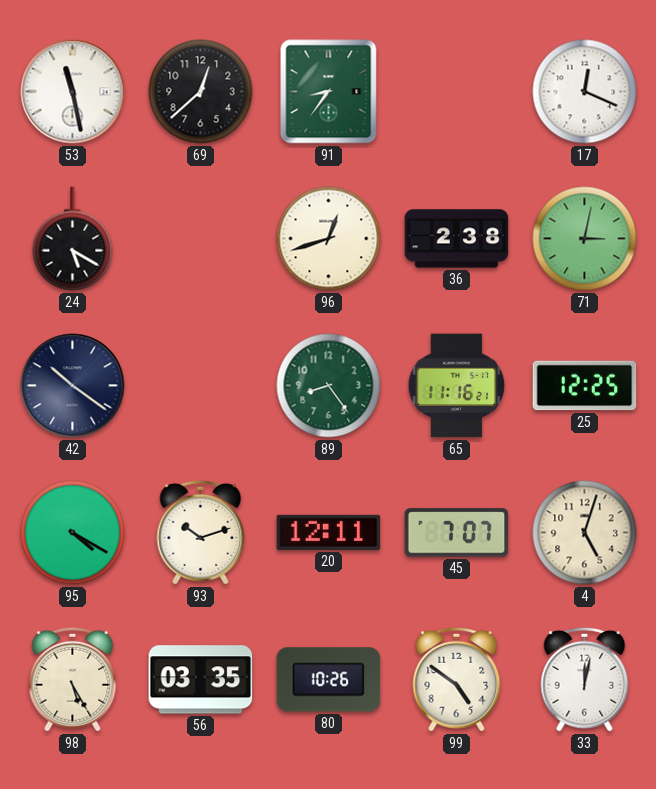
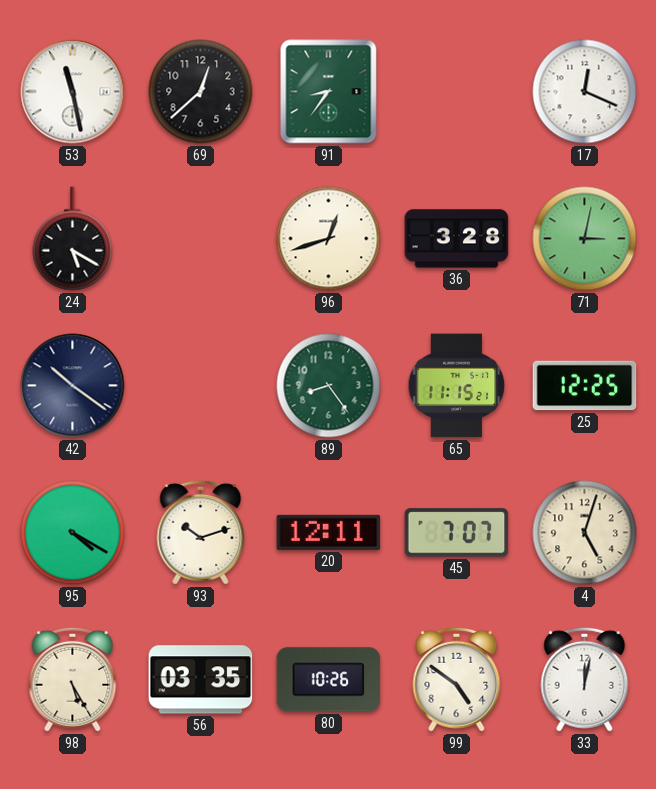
36: 2:38 -> 3:28 (457, 239)
65: 11:16 -> 11:15 (457, 386)
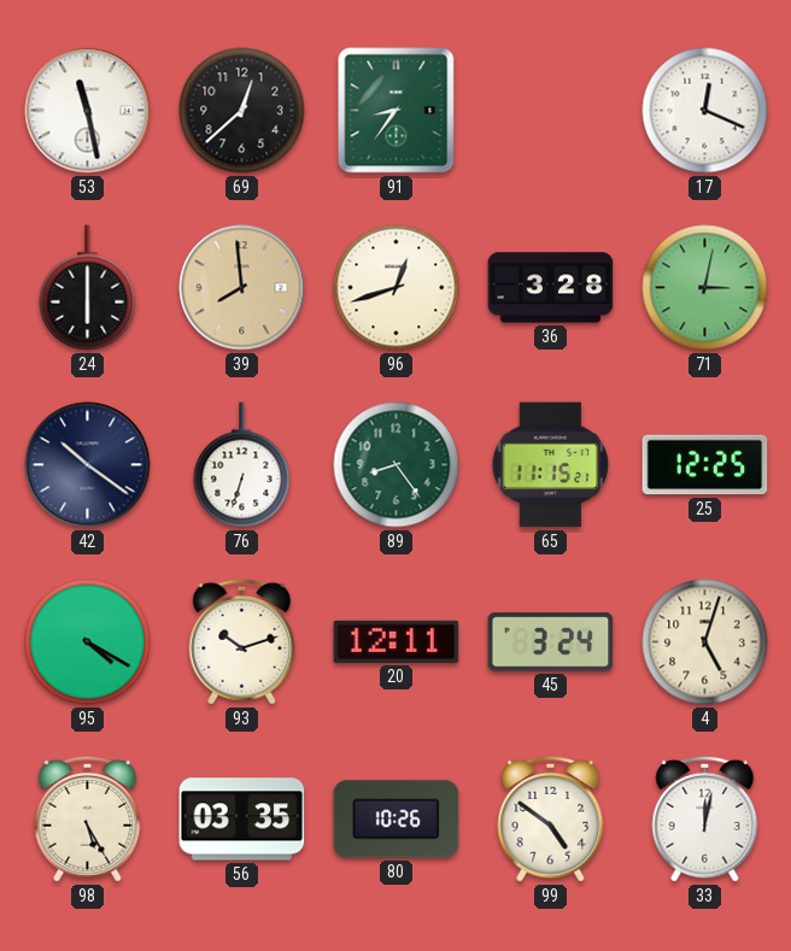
24: 5:20 -> 6:00 (88, 288)
39: none -> 7:59 (242, 288)
76: none -> 6:33 (242, 465)
45: 7:07 -> 3:24 (551, 642)
